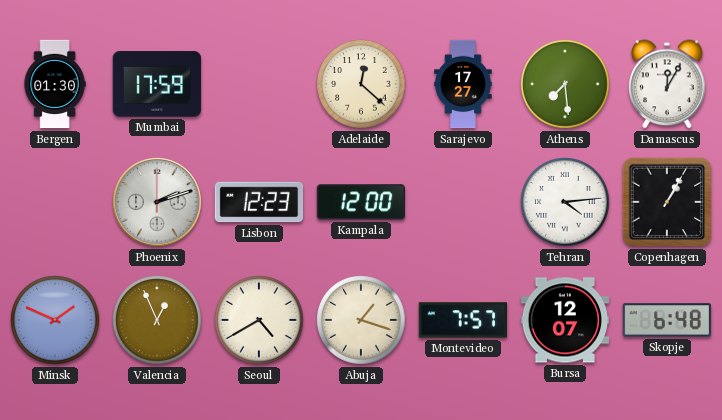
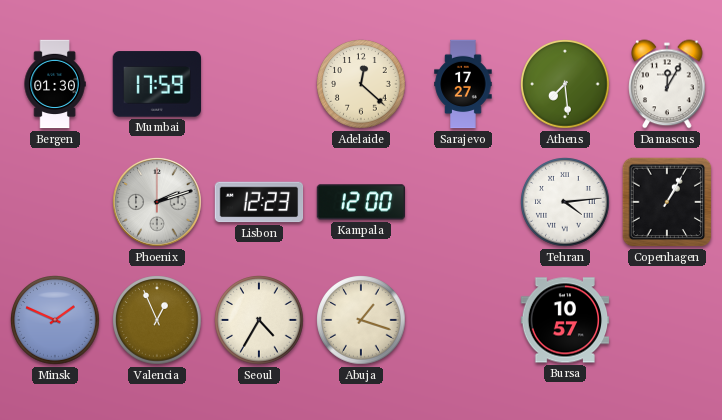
Seoul: 4:40 -> 4:35 (259, 320)
Montevideo: 7:57 -> none (462, 320)
Bursa: 12:07 -> 10:57 (565, 320)
Skopje: 6:48 -> none (666, 320)
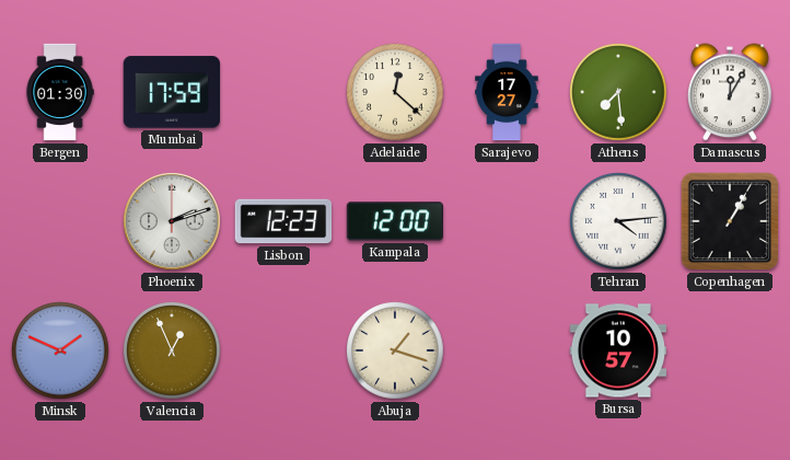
Seoul: 4:35 -> none (259, 320)
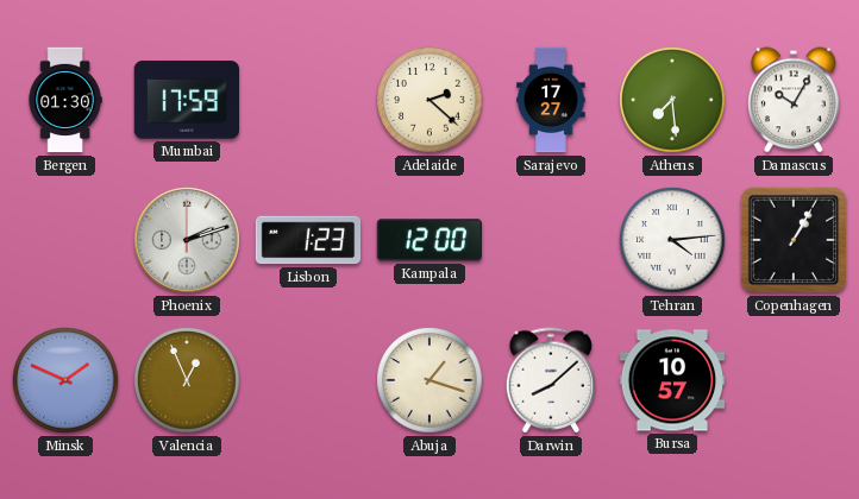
Adelaide: 12:22 -> 2:22 (429, 100)
Damascus: 12:05 -> 10:05 (794, 100)
Lisbon: 12:23 -> 1:23 (308, 240)
Darwin: none -> 8:08 (551, 380)
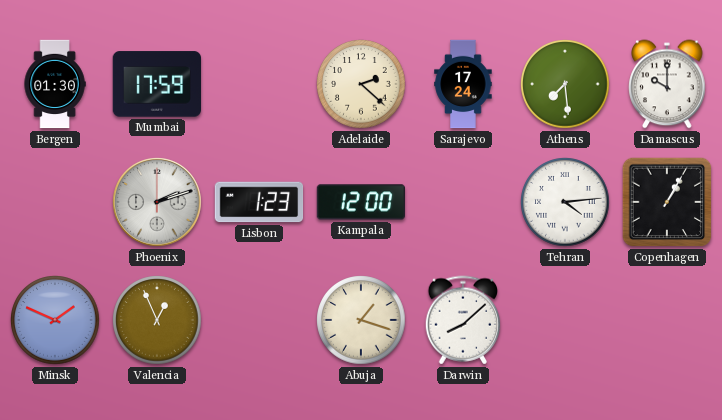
Sarajevo: 17:27 -> 17:24 (463, 84)
Damascus: 10:05 -> 10:00 (667, 84)
Bursa: 10:57 -> none (672, 380)
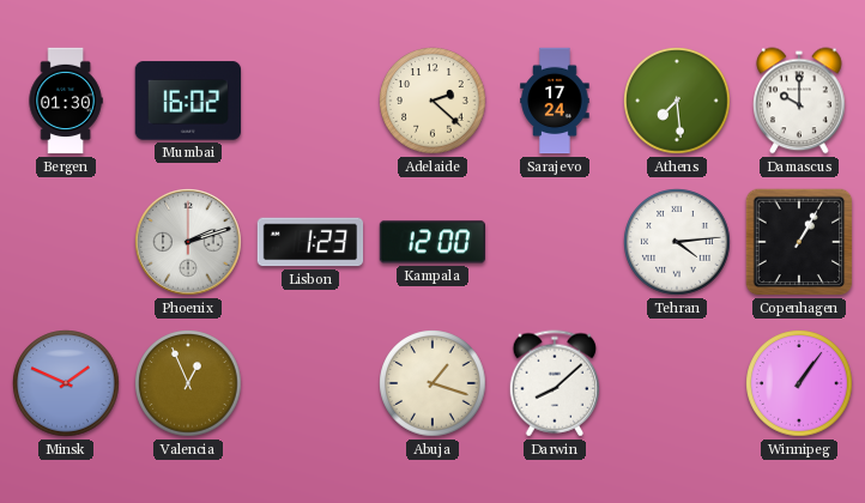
Mumbai: 17:59 -> 16:02 (187, 101)
Winnipeg: none -> 1:06 (799, 383)
